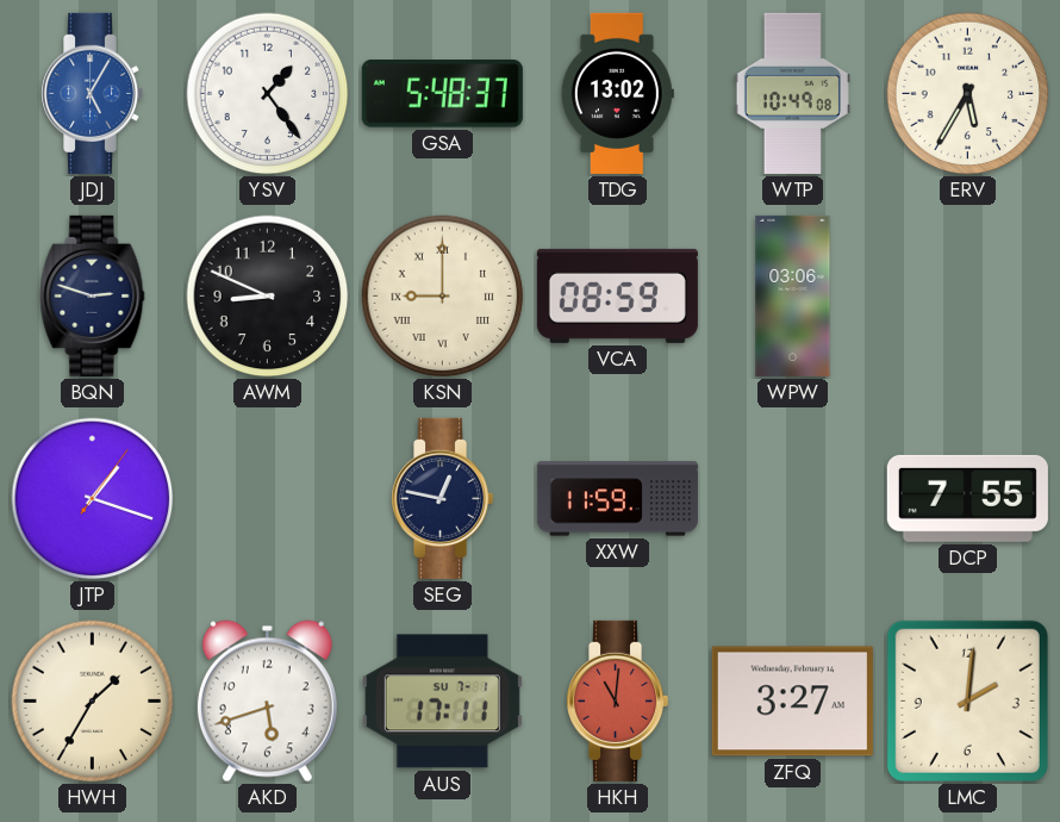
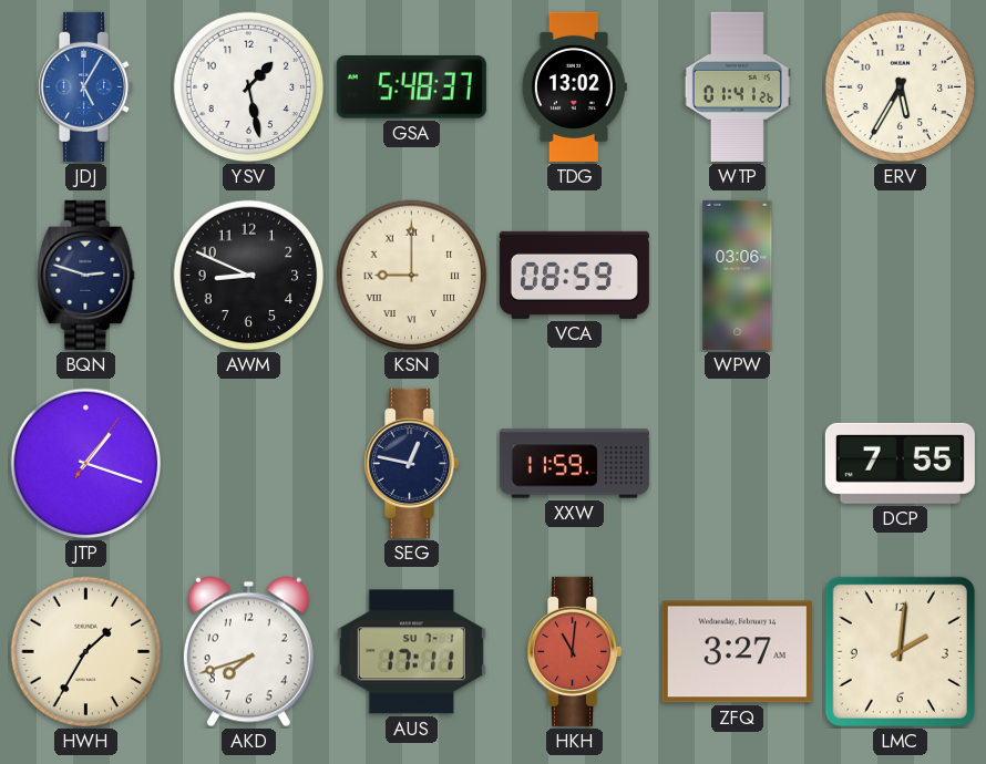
YSV: 1:24 -> 1:28 (249, 87)
WTP: 10:49 -> 01:41 (737, 86)
AKD: 5:42 -> 7:42 (248, 652)
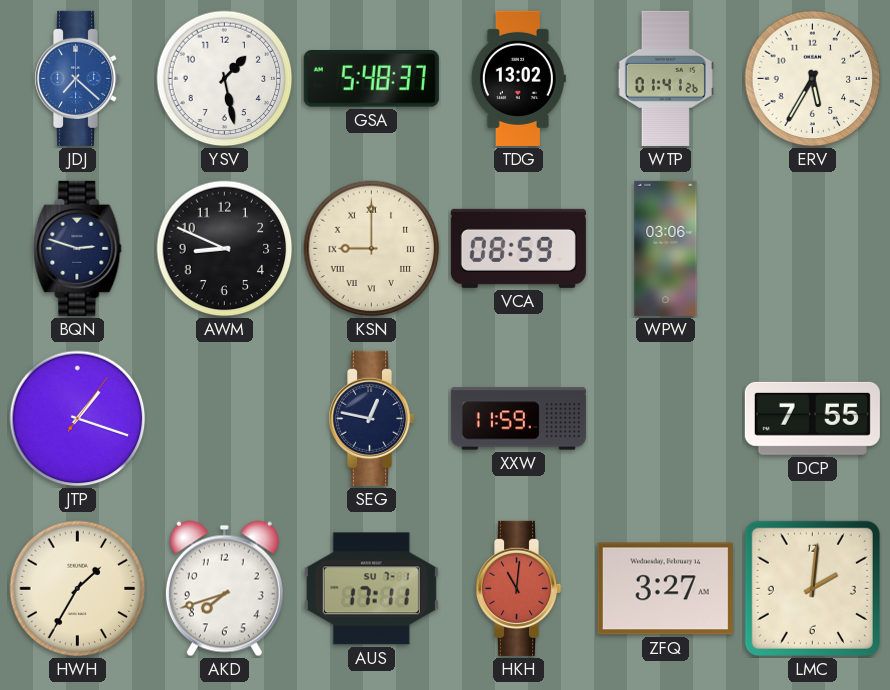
JDJ: 5:05 -> 7:22 (78, 78)
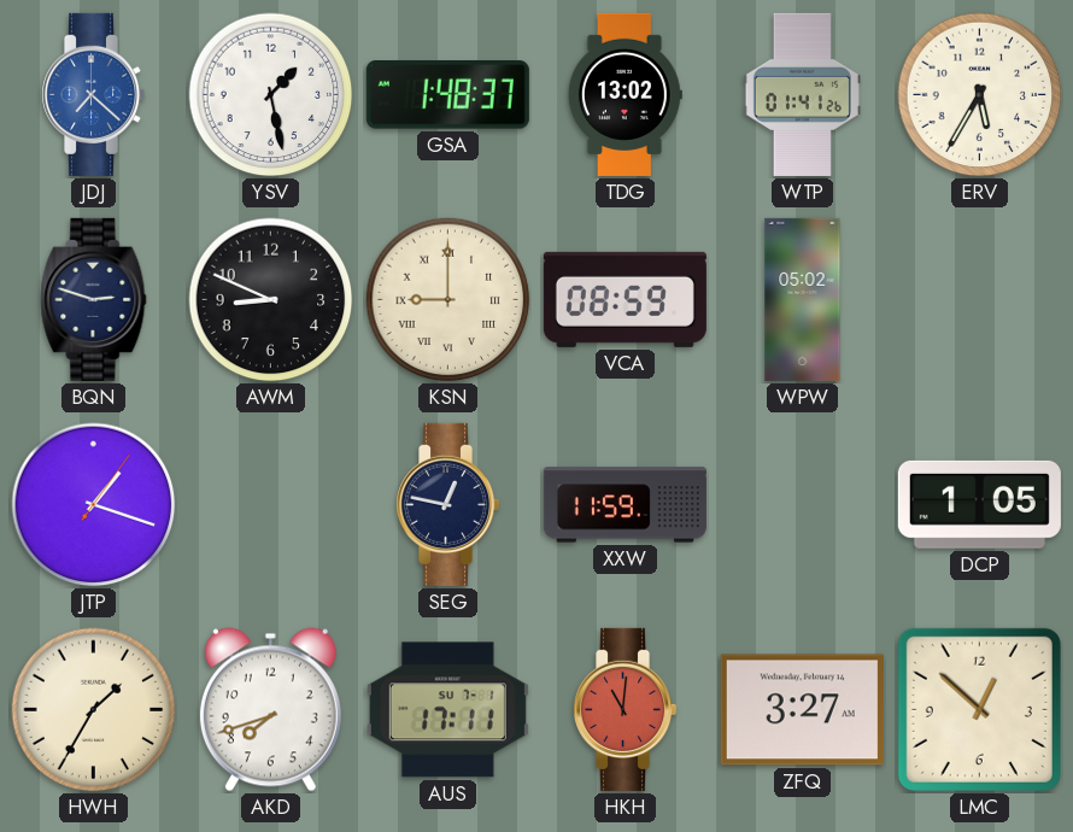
GSA: 5:48 -> 1:48 (447, 95)
WPW: 03:06 -> 05:02 (803, 299)
DCP: 7:55 -> 1:05 (979, 504)
LMC: 2:01 -> 12:52 (979, 709)
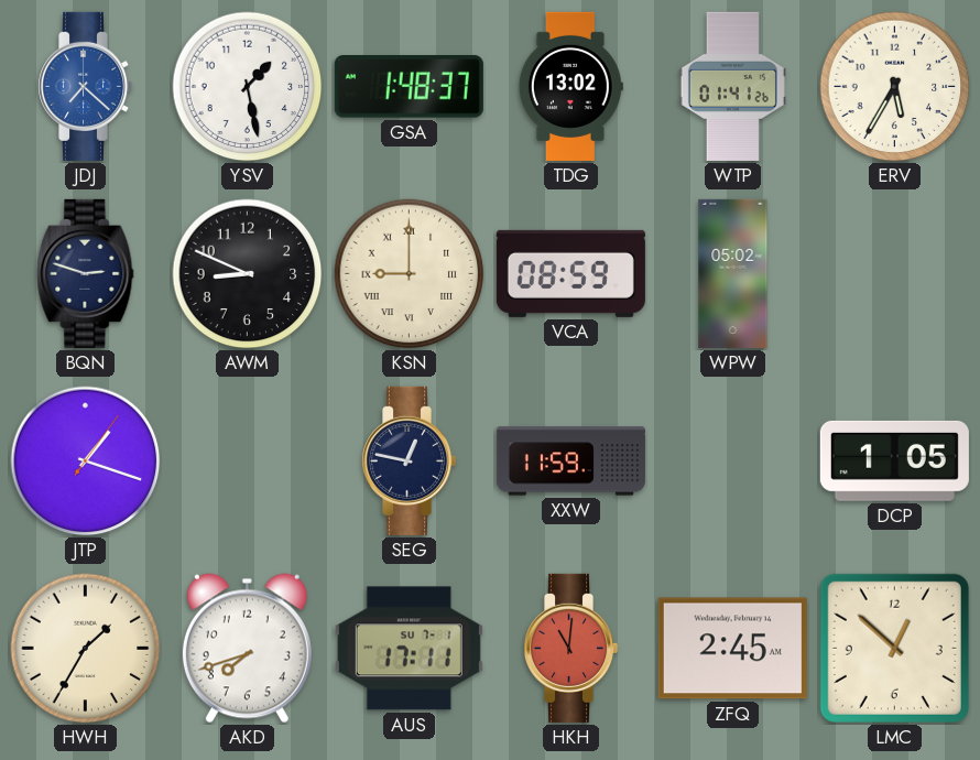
ZFQ: 3:27 -> 2:45 (732, 649)
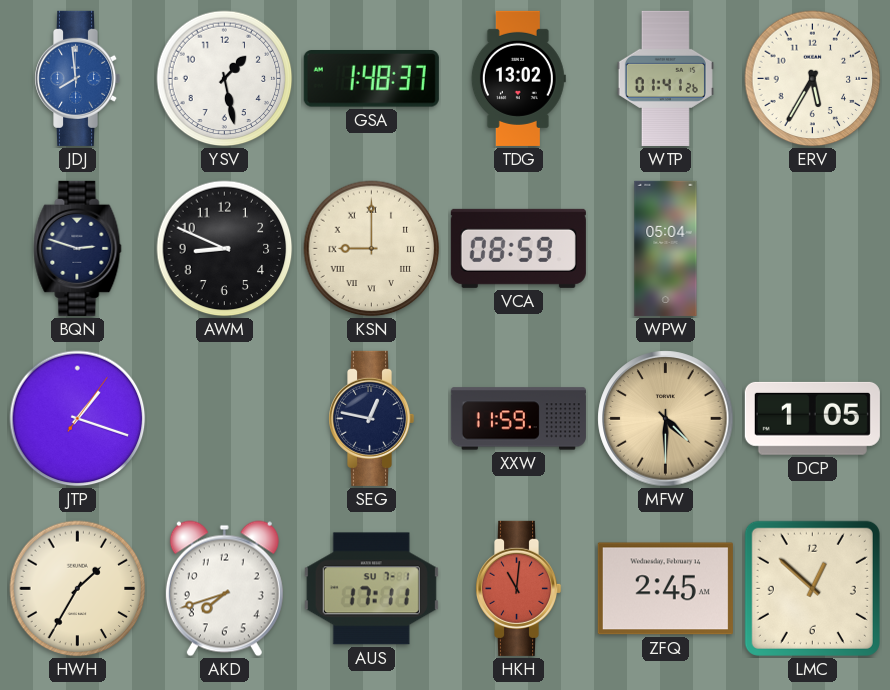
JDJ: 7:22 -> 7:59 (78, 78)
WPW: 05:02 -> 05:04 (666, 248)
MFW: none -> 4:30 (666, 419)
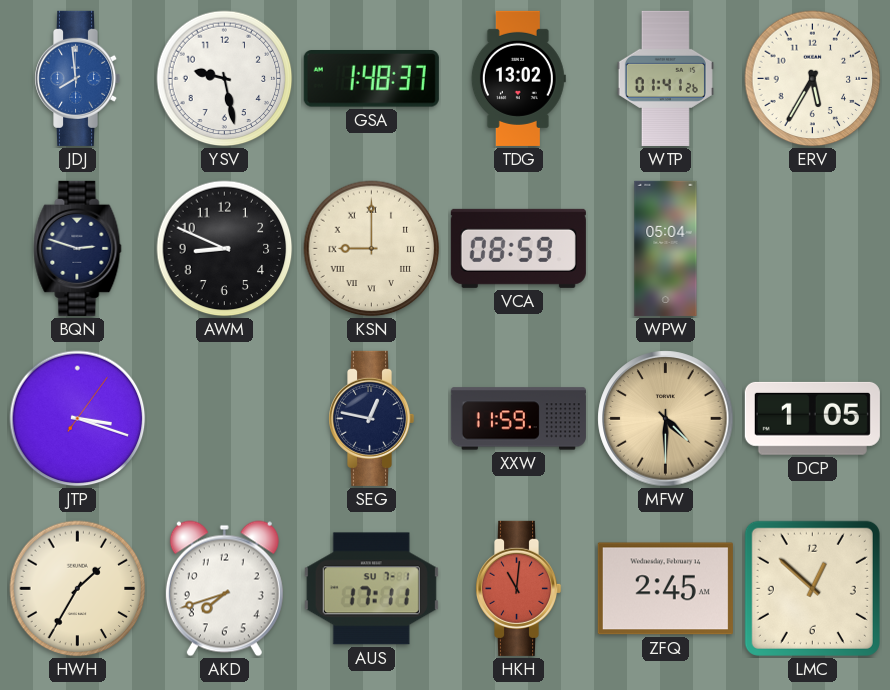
YSV: 1:28 -> 9:28 (225, 79)
JTP: 1:18 -> 3:18 (78, 419)
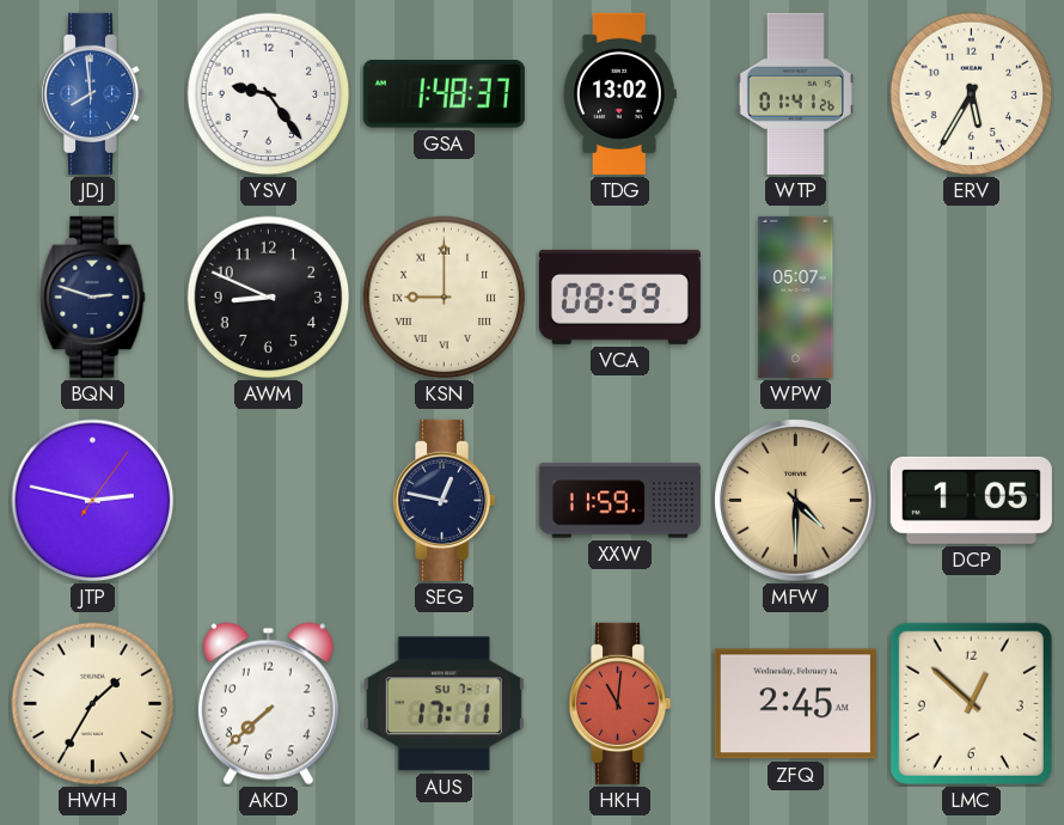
YSV: 9:28 -> 9:24 (269, 94)
WPW: 05:04 -> 05:07 (796, 297)
JTP: 3:18 -> 2:47 (93, 501)
AKD: 7:42 -> 7:38 (268, 704)
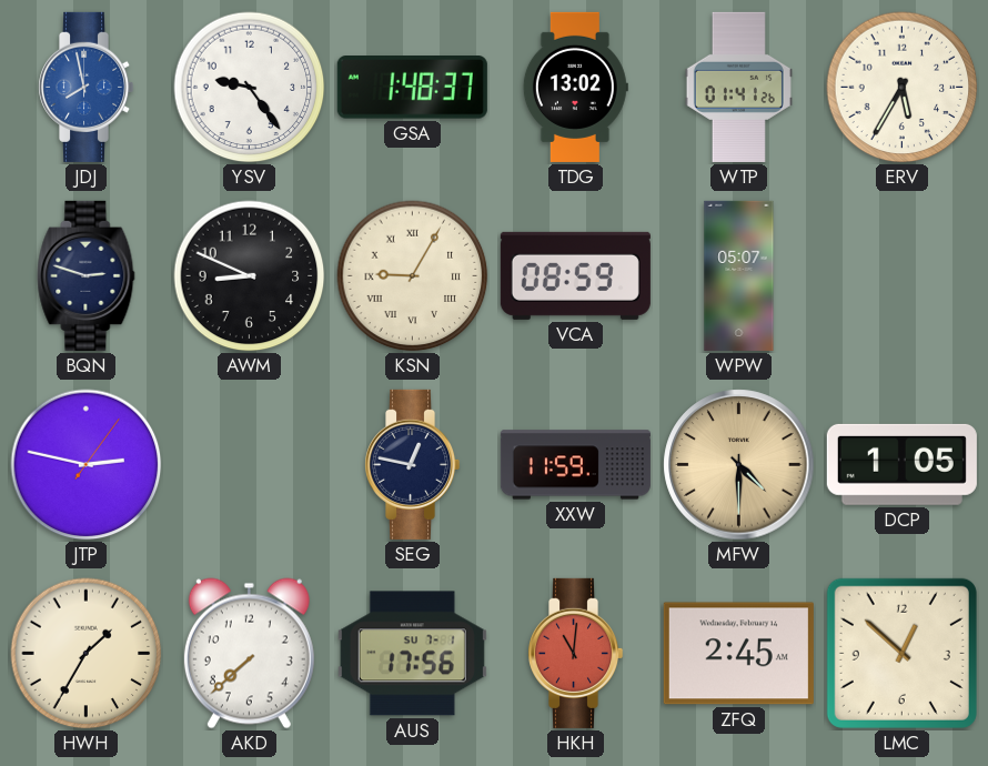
JDJ: 7:59 -> 7:58 (87, 87)
KSN: 9:00 -> 9:05 (413, 276)
AUS: 17:11 -> 17:56 (412, 654)
